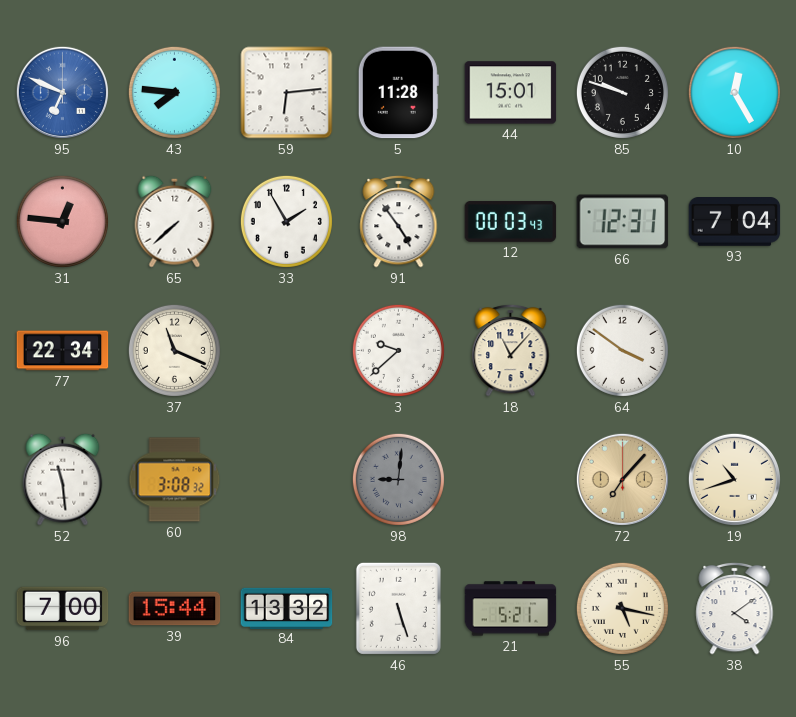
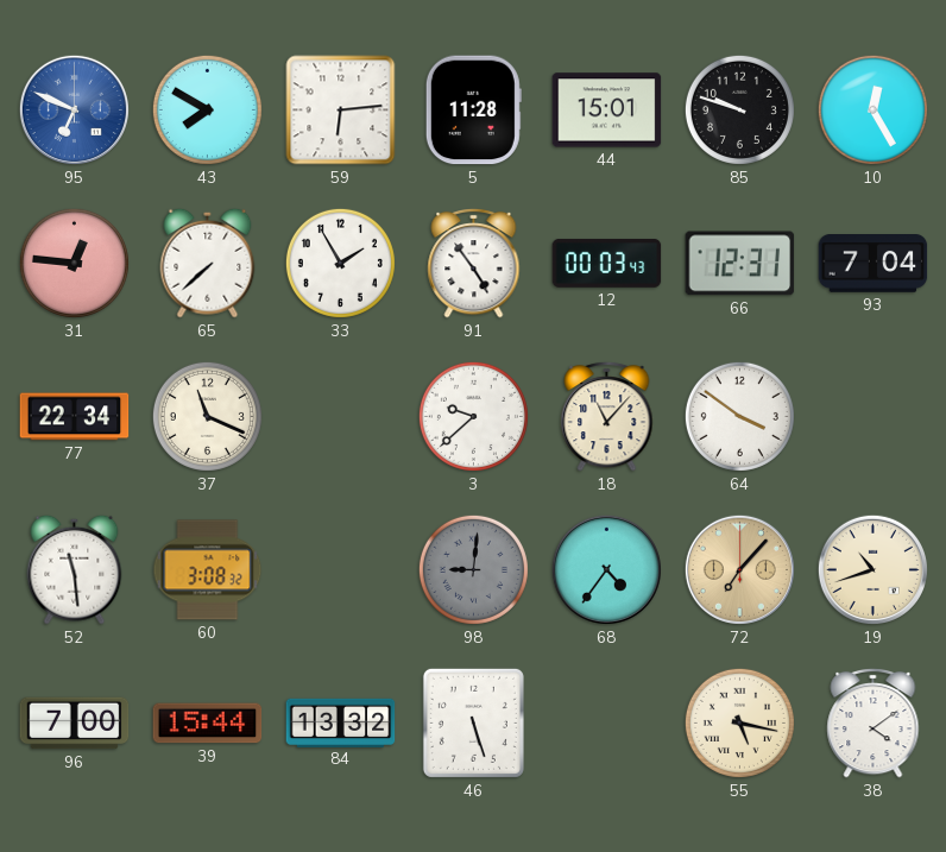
43: 7:46 -> 7:50 (207, 109)
68: none -> 4:36 (606, 569)
21: 5:21 -> none (511, 609)
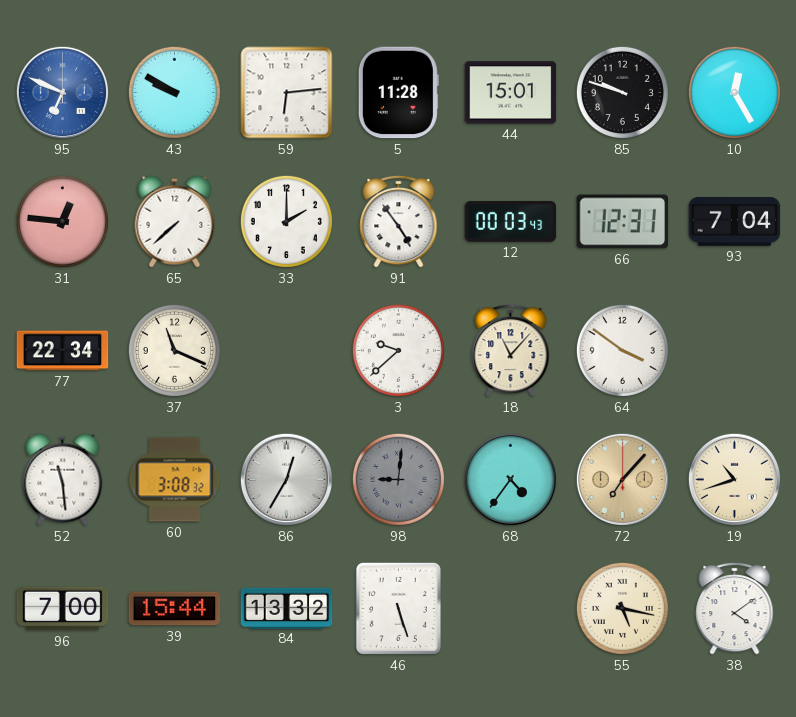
43: 7:50 -> 9:50 (174, 92)
33: 1:55 -> 2:00 (286, 221)
86: none -> 12:35 (286, 479)
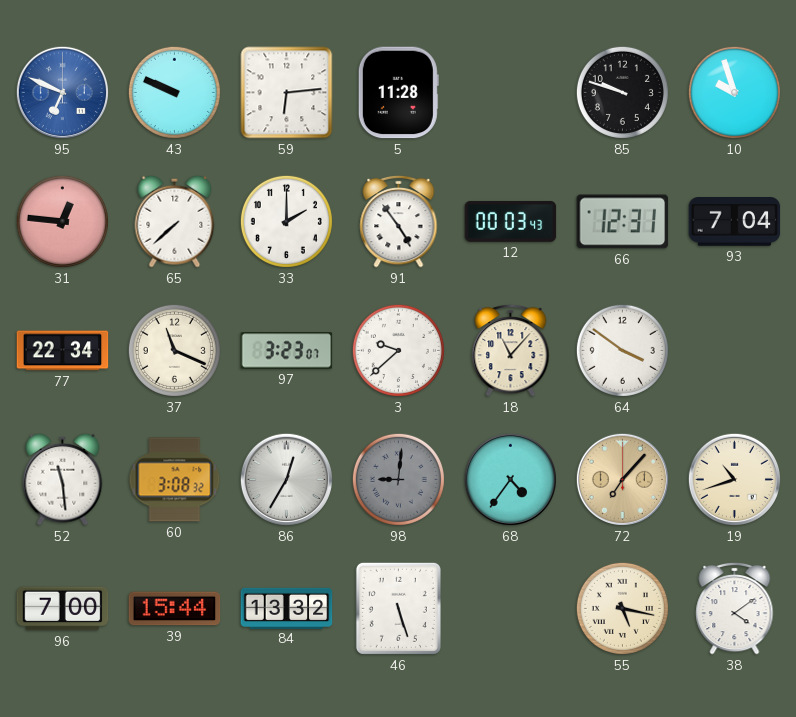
43: 9:50 -> 9:49 (174, 92)
44: 15:01 -> none (511, 93)
10: 12:25 -> 9:57 (734, 92)
97: none -> 3:23 (287, 351)
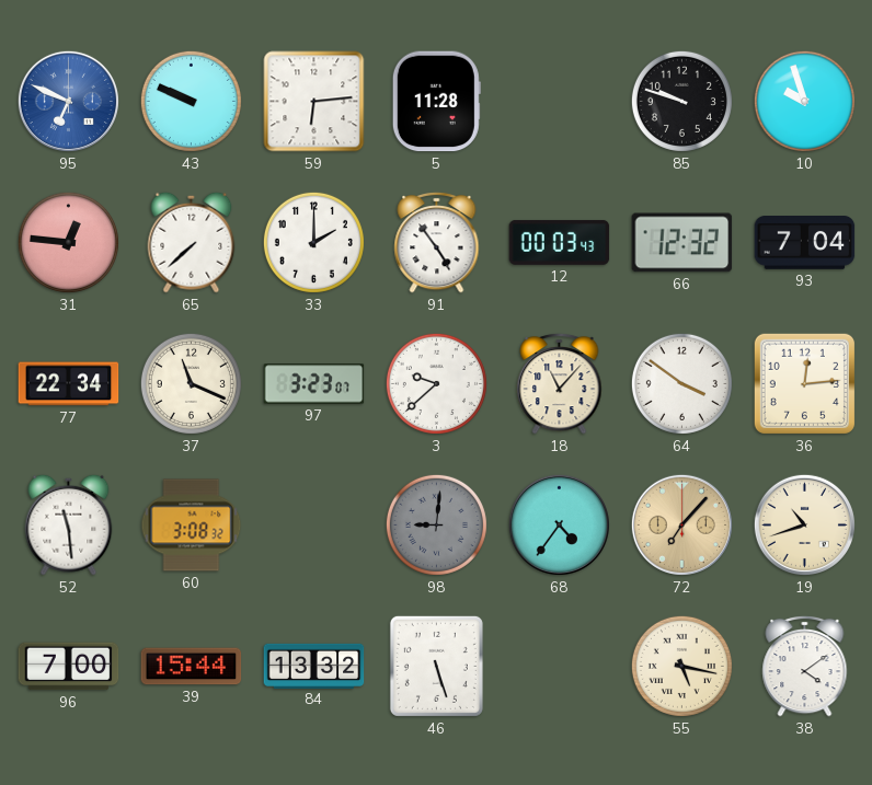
66: 12:31 -> 12:32 (682, 243)
36: none -> 12:14 (804, 383)
86: 12:35 -> none (286, 479)
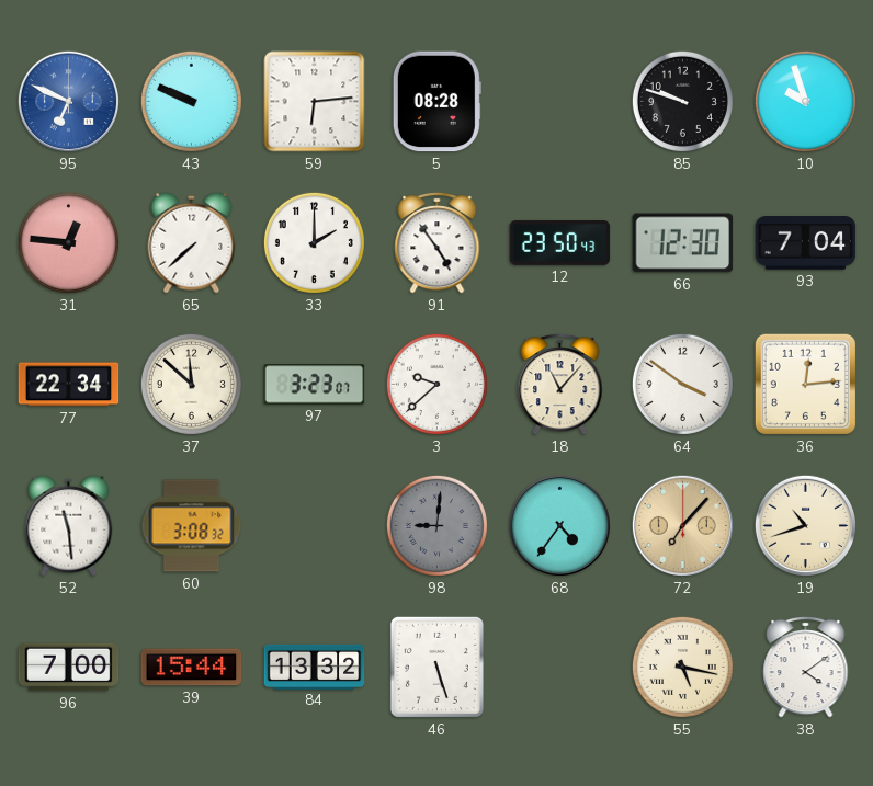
5: 11:28 -> 08:28 (436, 102)
12: 00:03 -> 23:50 (560, 242)
66: 12:32 -> 12:30 (683, 243)
37: 11:19 -> 11:52 (191, 384)
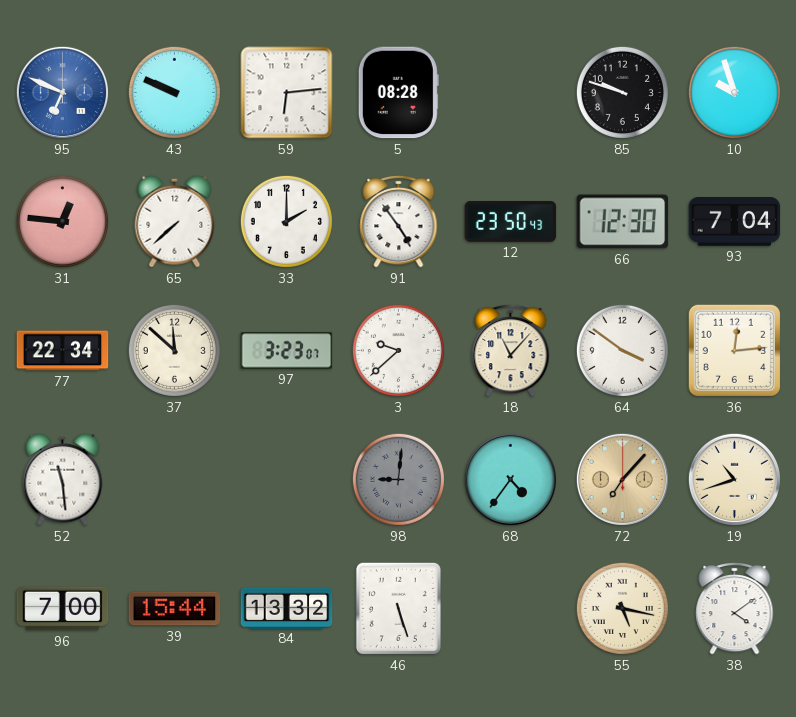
60: 3:08 -> none (192, 526)
